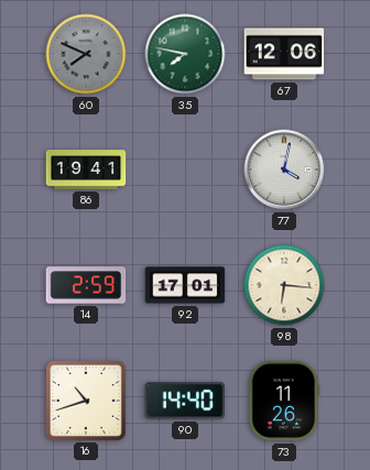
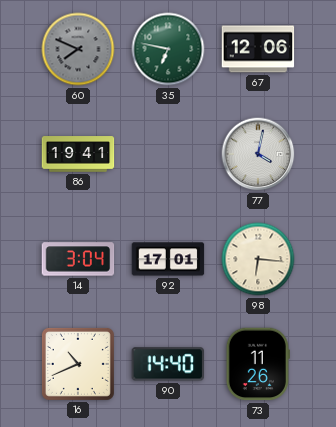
35: 7:47 -> 6:47 (168, 49)
14: 2:59 -> 3:04 (78, 259)
16: 10:42 -> 10:41 (78, 364)
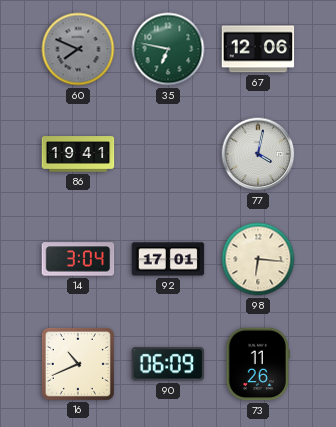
90: 14:40 -> 06:09 (168, 364)
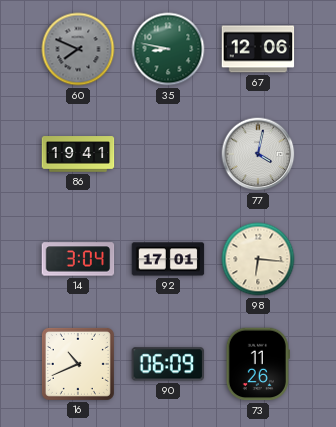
35: 6:47 -> 8:47 (168, 49)
